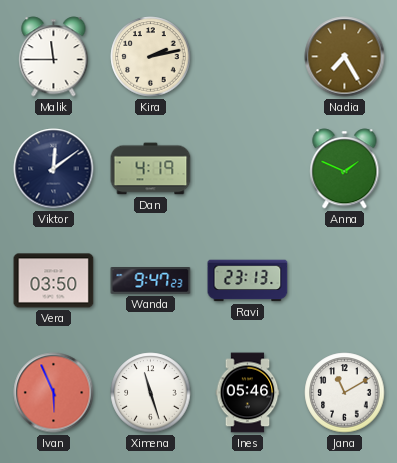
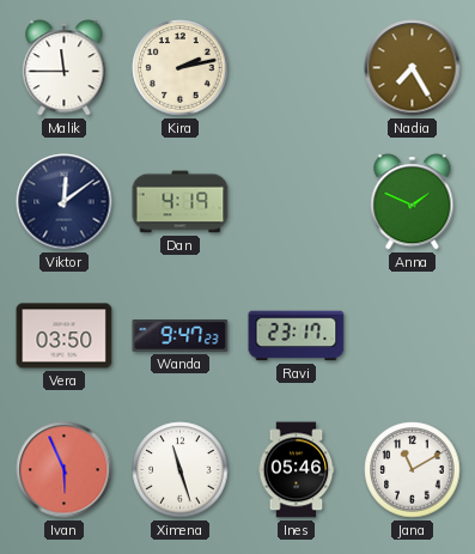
Ravi: 23:13 -> 23:17 (297, 336)
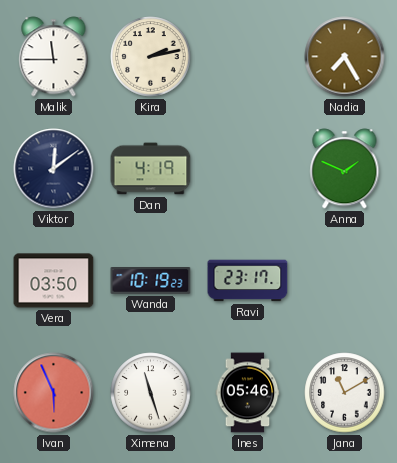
Wanda: 9:47 -> 10:19 (151, 281)
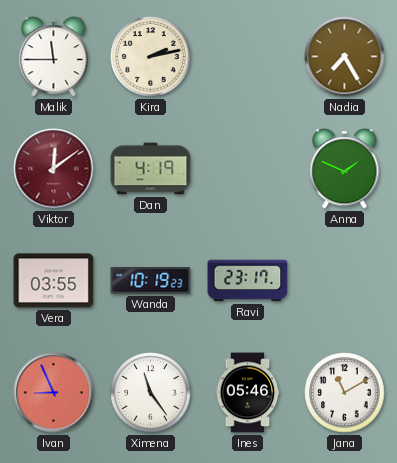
Viktor dial: navy -> burgundy (54, 169)
Vera: 03:50 -> 03:55 (54, 281)
Ivan: 5:56 -> 8:56 (54, 393)
Ximena: 11:27 -> 11:24 (151, 393)
